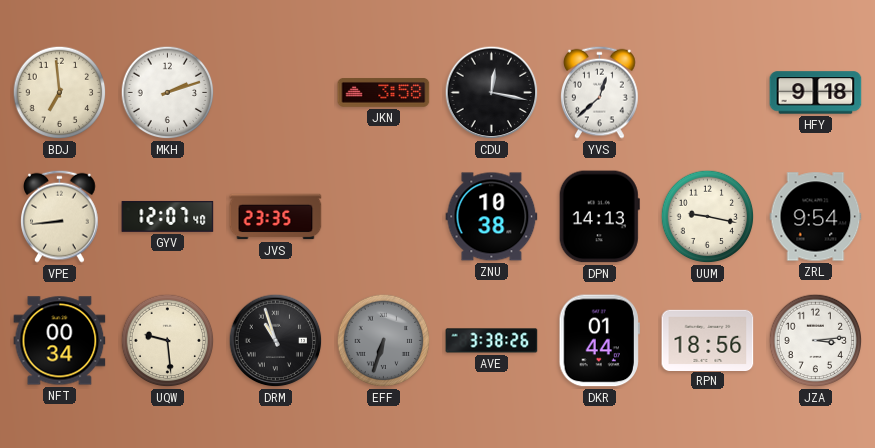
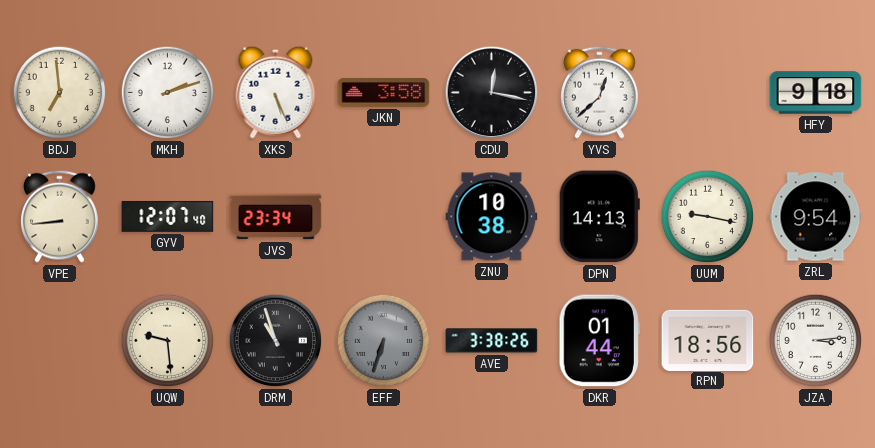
XKS: none -> 5:26 (276, 92)
JVS: 23:35 -> 23:34 (276, 217)
NFT: 00:34 -> none (60, 341)
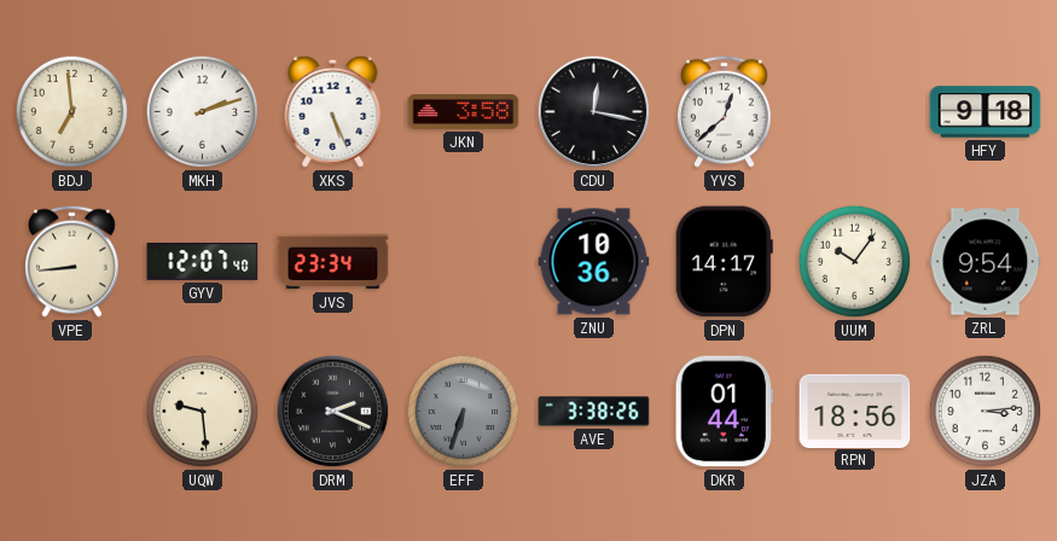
ZNU: 10:38 -> 10:36 (594, 262)
DPN: 14:13 -> 14:17 (724, 262)
UUM: 9:17 -> 10:06 (855, 262)
DRM: 10:57 -> 2:19 (333, 412)
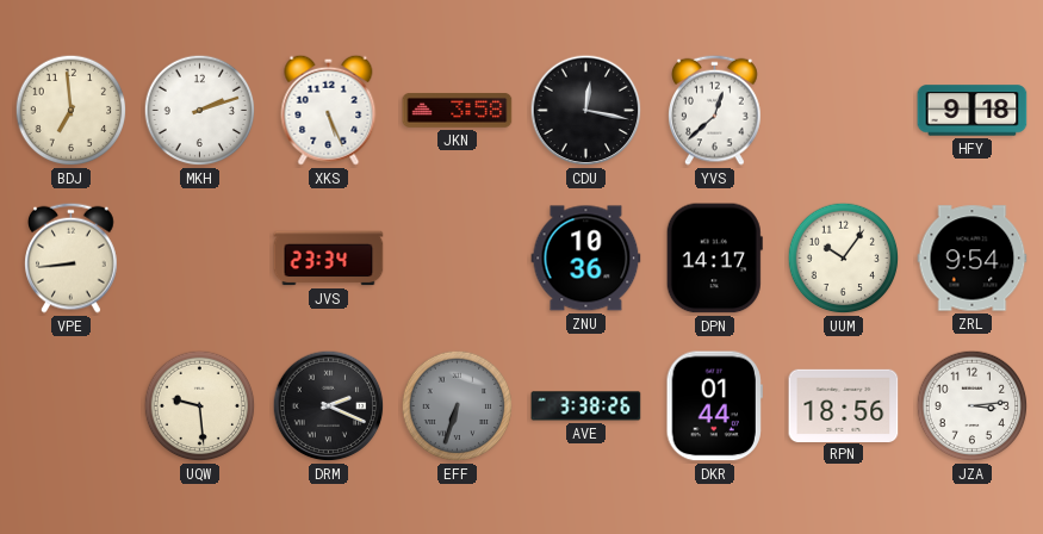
GYV: 12:07 -> none (203, 261)
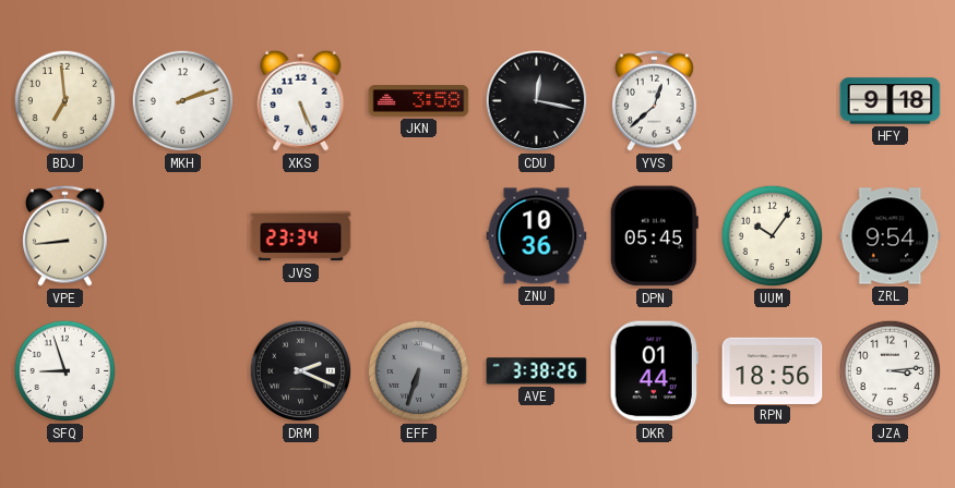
DPN: 14:17 -> 05:45 (654, 236)
SFQ: none -> 8:57 (65, 371)
UQW: 9:29 -> none (200, 406)
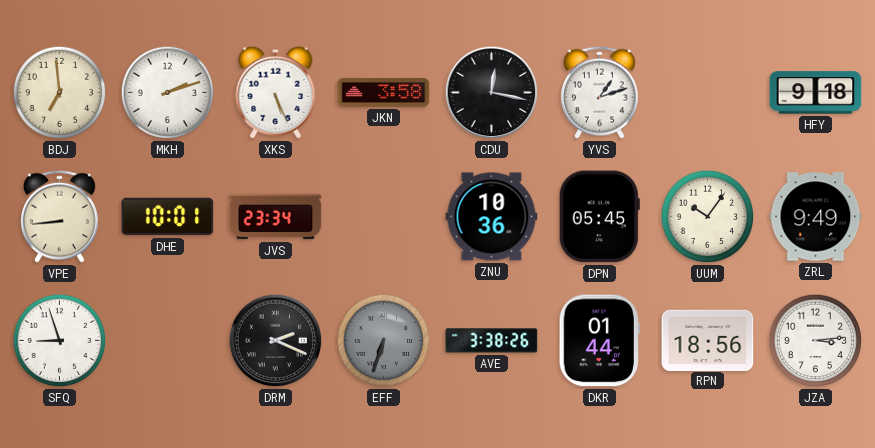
YVS: 12:38 -> 1:12 (600, 92)
DHE: none -> 10:01 (168, 217)
ZRL: 9:54 -> 9:49 (816, 217)
